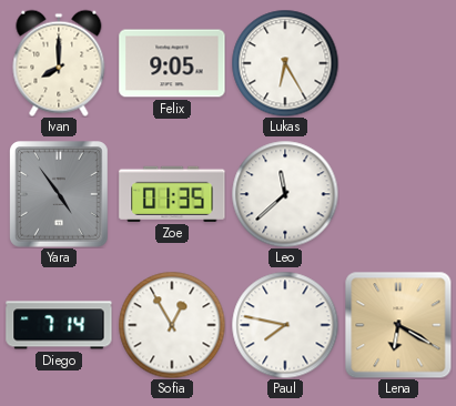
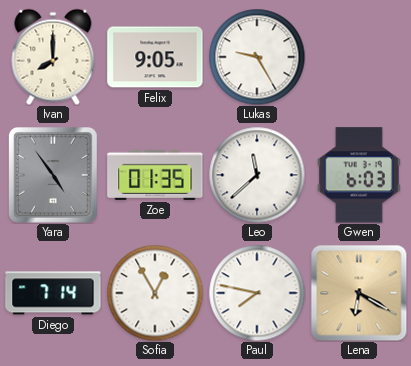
Lukas: 6:25 -> 9:25 (257, 57)
Gwen: none -> 6:03 (359, 175)
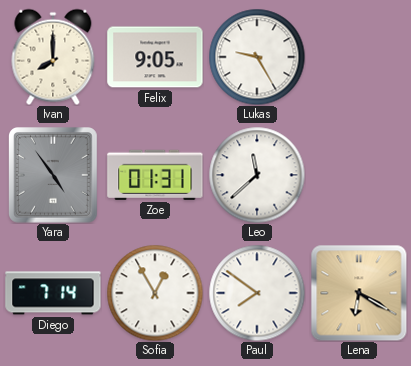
Zoe: 01:35 -> 01:31 (155, 175)
Gwen: 6:03 -> none (359, 175)
Paul: 7:47 -> 7:51 (257, 293)
